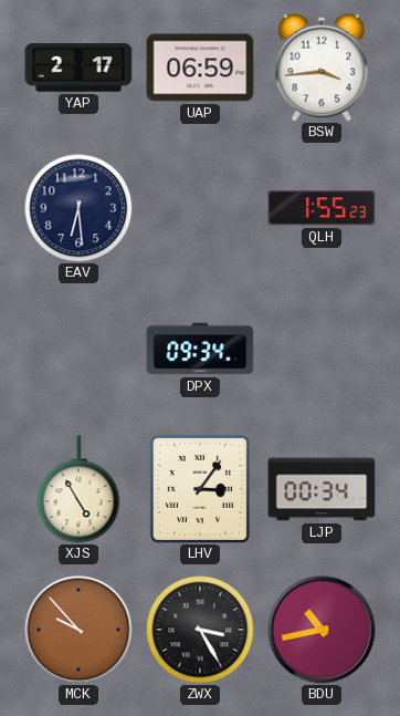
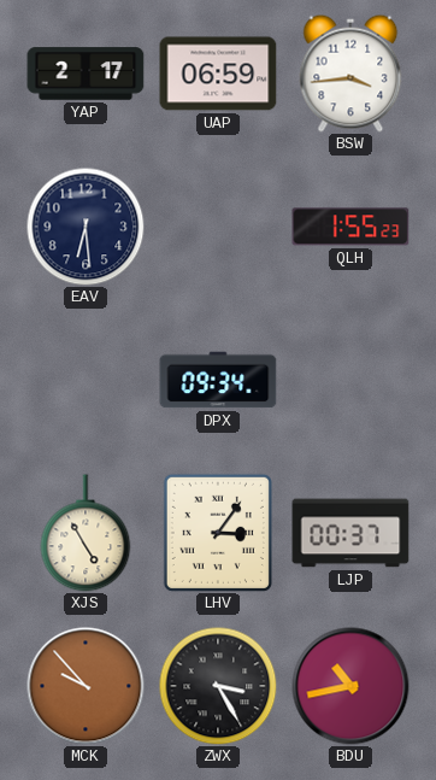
LJP: 00:34 -> 00:37 (350, 533)
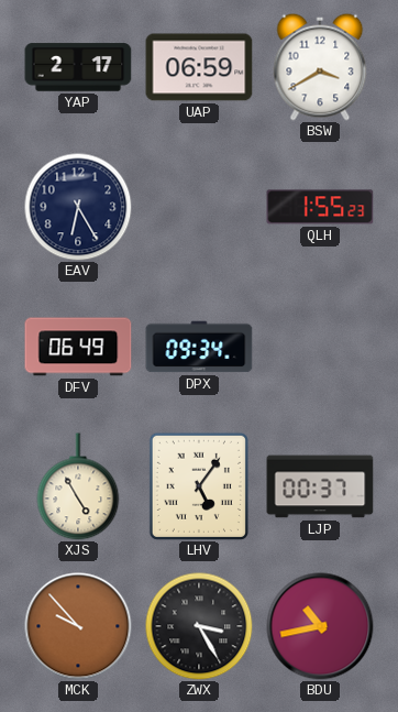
BSW: 3:44 -> 3:40 (320, 67)
EAV: 6:29 -> 6:25 (78, 207)
DFV: none -> 06:49 (78, 347)
LHV: 3:06 -> 5:06 (199, 486)
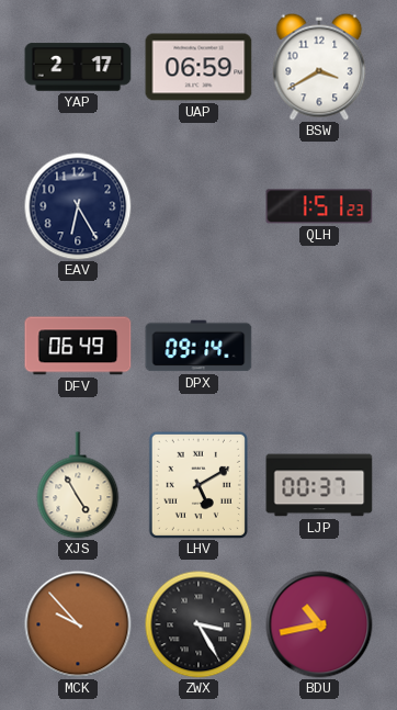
QLH: 1:55 -> 1:51 (319, 206)
DPX: 09:34 -> 09:14 (198, 346)
LHV: 5:06 -> 5:10 (198, 485)
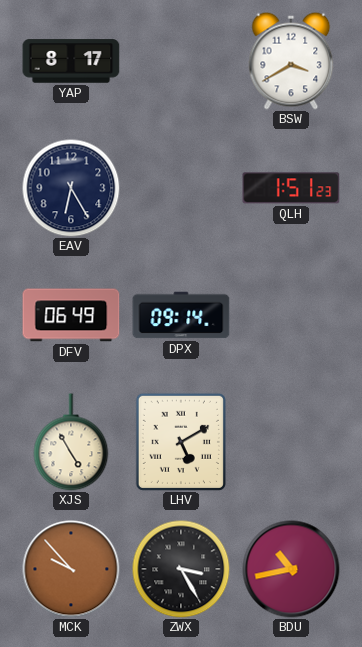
YAP: 2:17 -> 8:17 (71, 61)
UAP: 06:59 -> none (198, 67)
LJP: 00:37 -> none (319, 485)
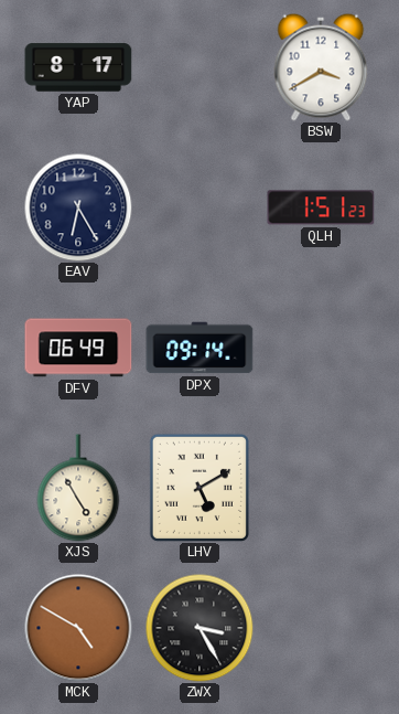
MCK: 9:53 -> 4:50 (78, 628)
BDU: 10:43 -> none (291, 569)
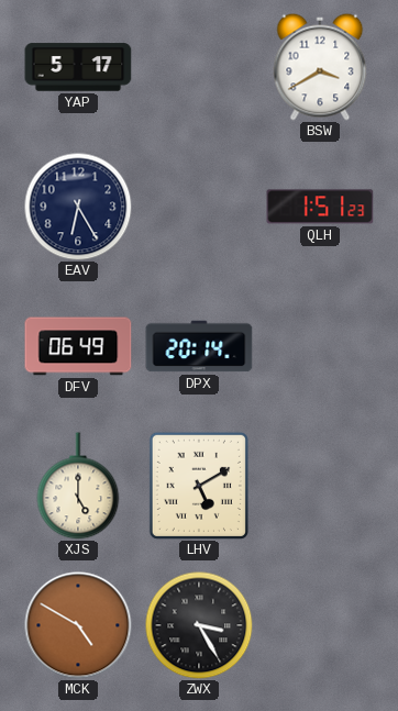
YAP: 8:17 -> 5:17 (78, 67)
DPX: 09:14 -> 20:14 (199, 346)
XJS: 4:55 -> 5:00 (78, 486)
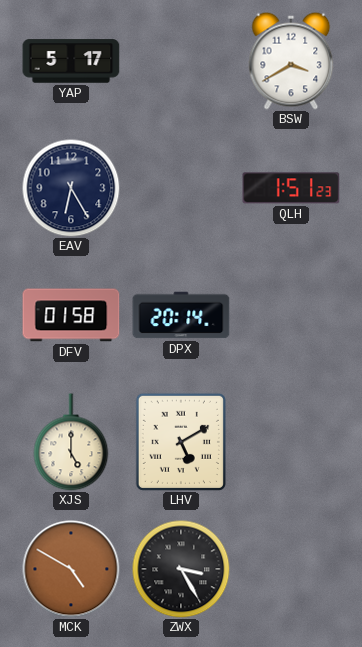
DFV: 06:49 -> 01:58 (71, 315)
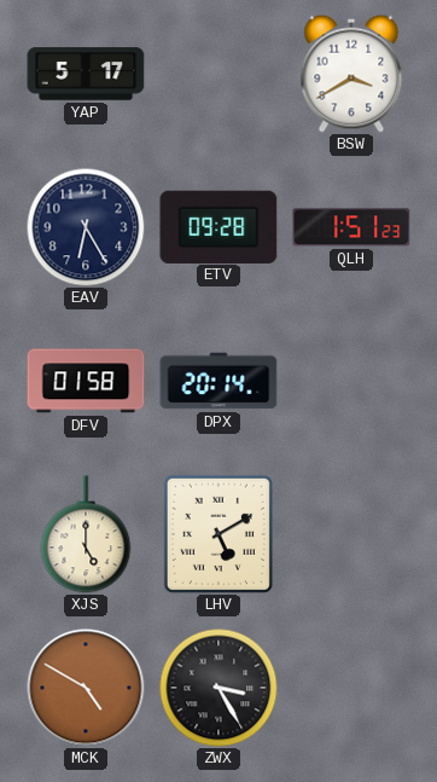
ETV: none -> 09:28 (218, 226)
